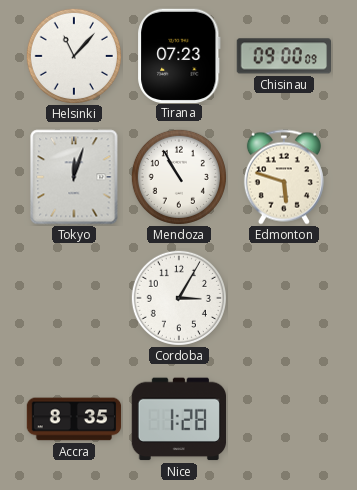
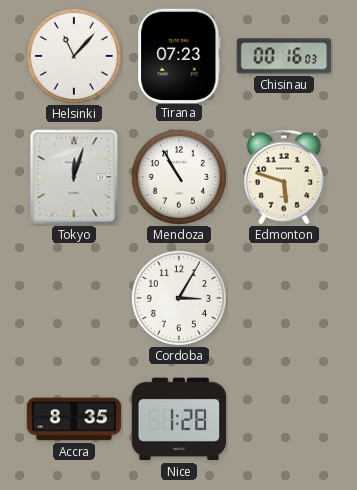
Chisinau: 09:00 -> 00:16 (283, 56)
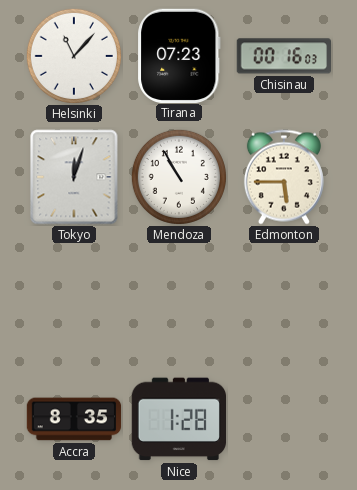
Edmonton: 5:48 -> 5:45 (284, 177)
Cordoba: 3:05 -> none (179, 298)
